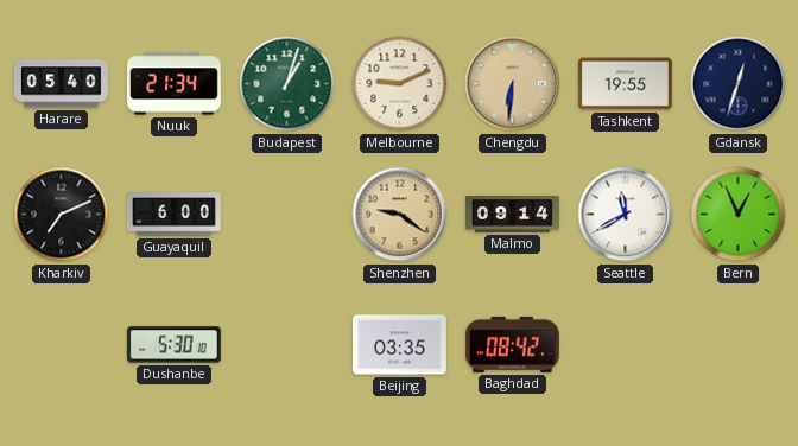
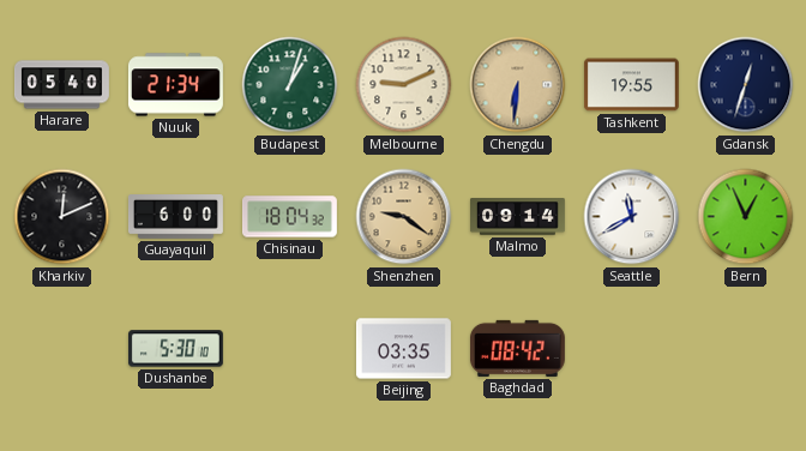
Kharkiv: 7:11 -> 12:11 (62, 217)
Chisinau: none -> 18:04 (289, 217)
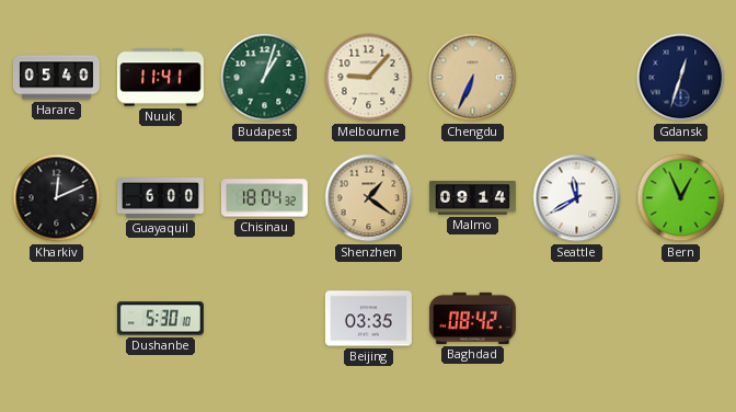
Nuuk: 21:34 -> 11:41 (160, 78)
Melbourne: 9:11 -> 9:07 (369, 78)
Chengdu: 6:31 -> 6:34 (473, 78)
Tashkent: 19:55 -> none (631, 85)
Shenzhen: 9:21 -> 1:21 (369, 198)
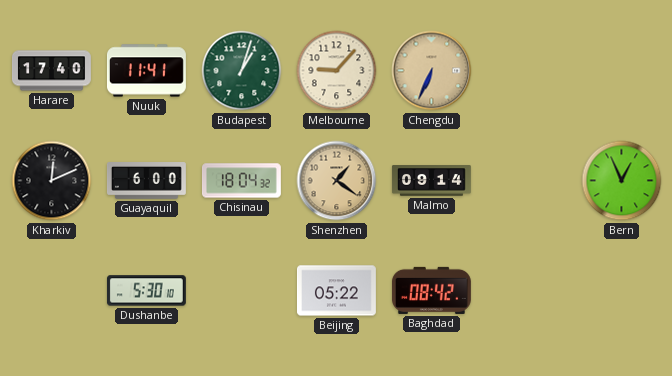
Harare: 05:40 -> 17:40 (52, 71)
Gdansk: 12:33 -> none (681, 78)
Seattle: 11:40 -> none (577, 198)
Beijing: 03:35 -> 05:22 (336, 291)
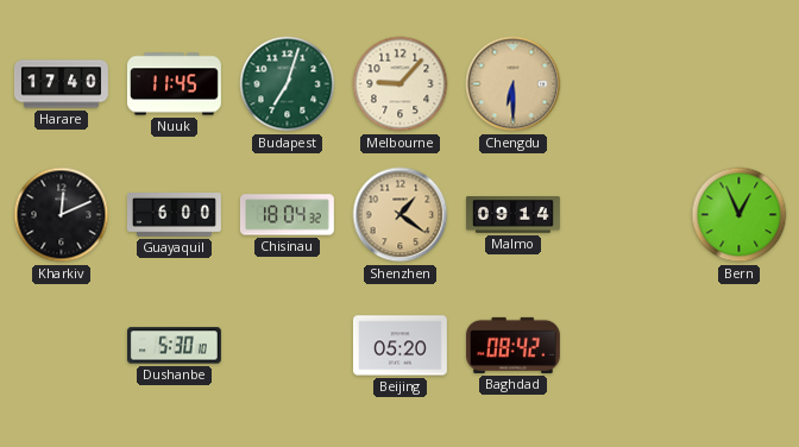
Nuuk: 11:41 -> 11:45 (174, 84)
Budapest: 1:03 -> 7:03 (288, 84)
Chengdu: 6:34 -> 6:30 (514, 84)
Beijing: 05:22 -> 05:20 (400, 346)
